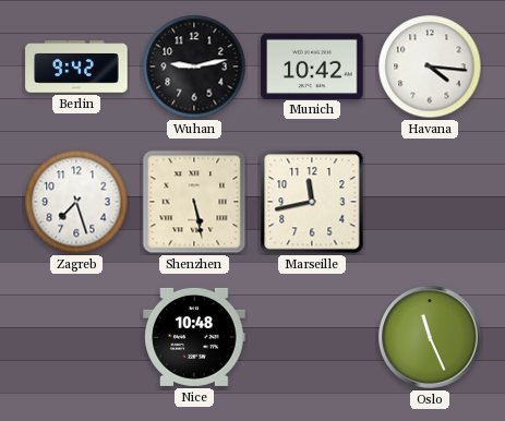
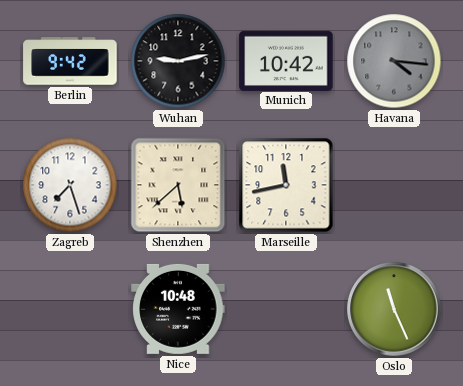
Havana dial: white -> grey (394, 61)
Shenzhen: 5:28 -> 5:38 (178, 185)
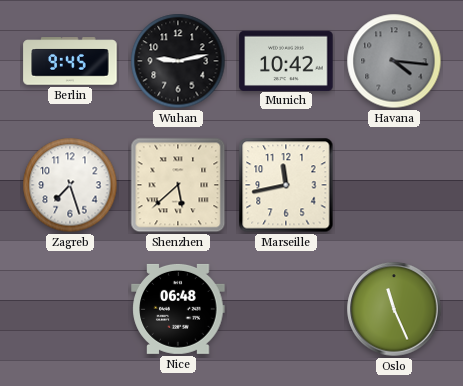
Berlin: 9:42 -> 9:45 (70, 61)
Nice: 10:48 -> 06:48 (178, 309)
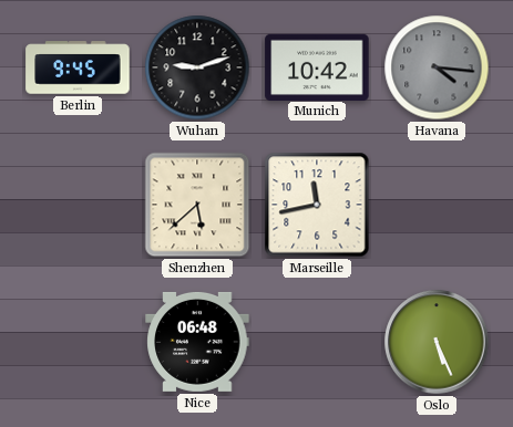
Wuhan: 9:13 -> 9:12 (197, 67)
Zagreb: 7:27 -> none (70, 185)
Oslo: 11:26 -> 5:26 (437, 342)
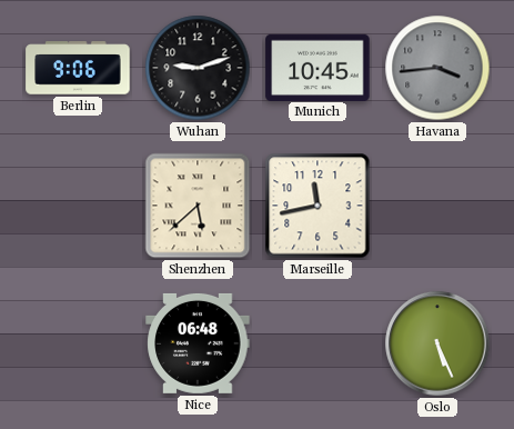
Berlin: 9:45 -> 9:06 (78, 68)
Munich: 10:42 -> 10:45 (318, 67)
Havana: 4:16 -> 3:44 (437, 68)
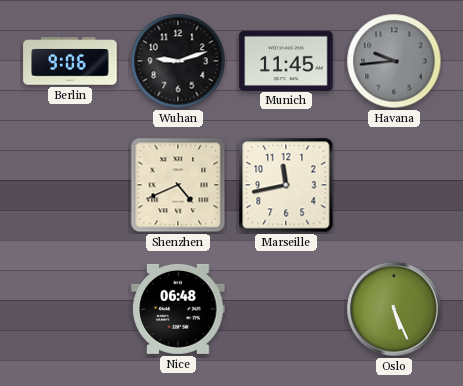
Munich: 10:45 -> 11:45 (286, 60)
Havana: 3:44 -> 9:44 (394, 61)
Shenzhen: 5:38 -> 4:41 (178, 185)
